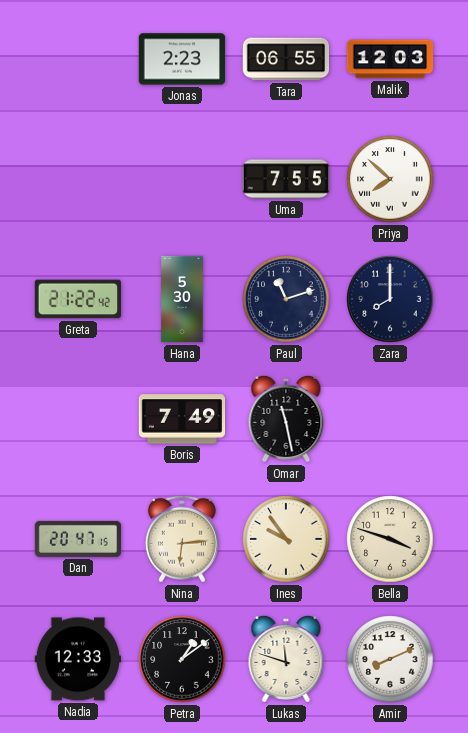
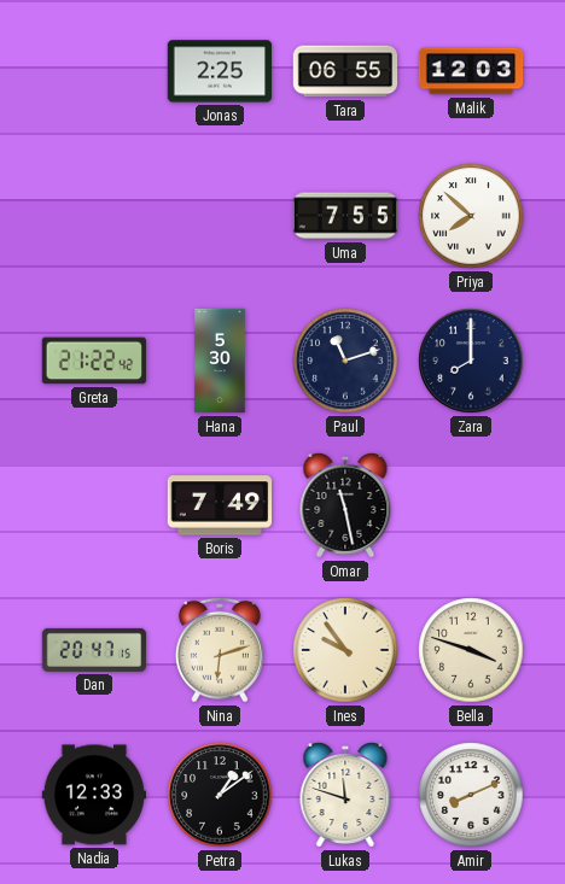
Jonas: 2:23 -> 2:25 (220, 71)
Nina: 6:14 -> 6:12 (220, 650)
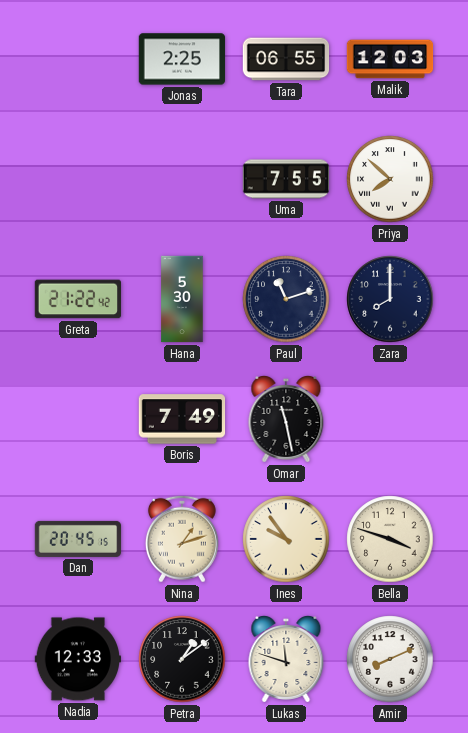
Dan: 20:47 -> 20:45 (78, 539)
Nina: 6:12 -> 1:12 (182, 539)
